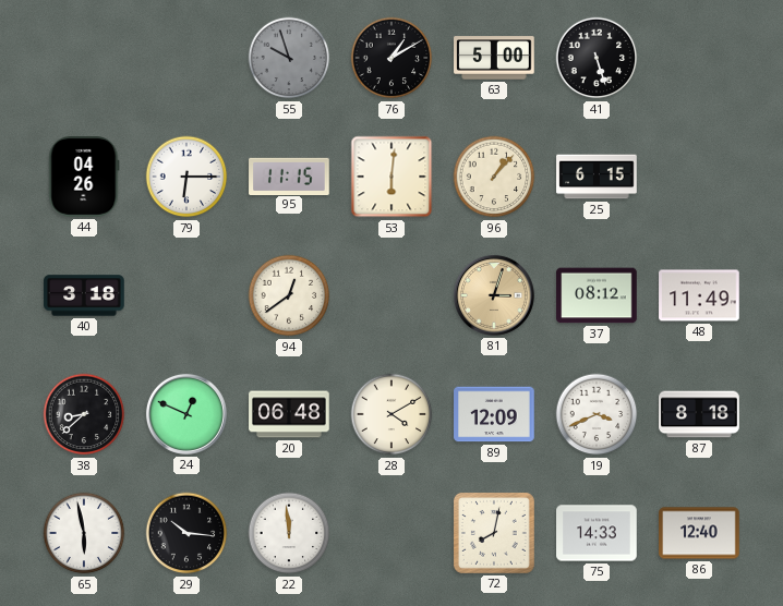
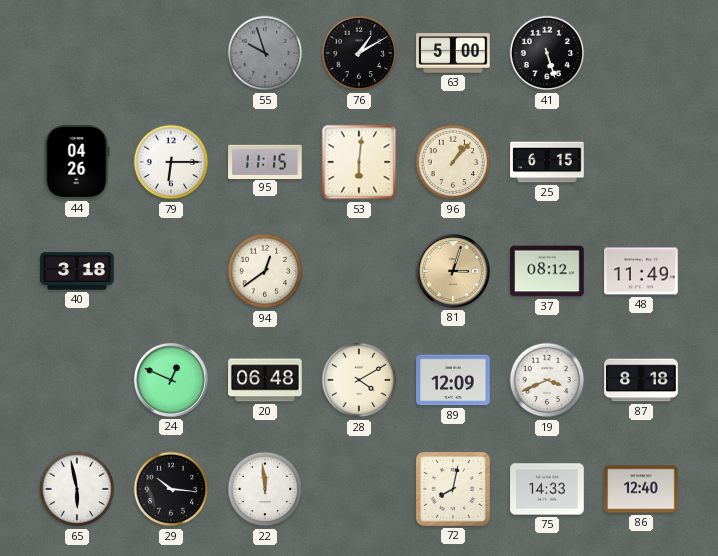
38: 8:38 -> none (84, 414)
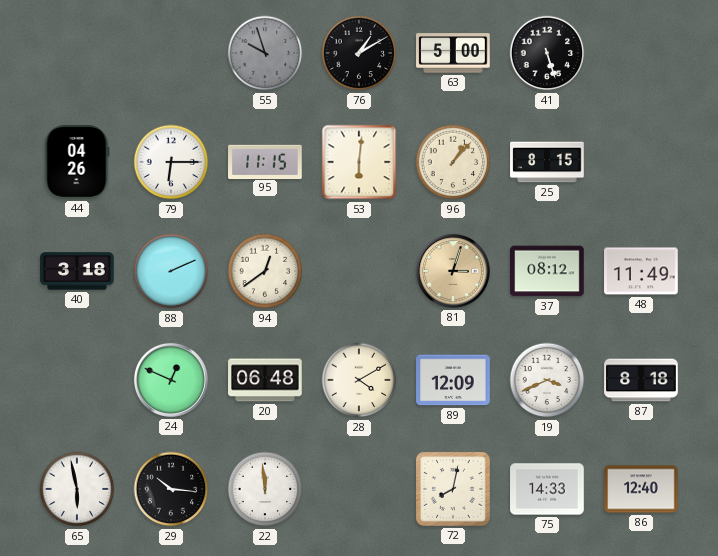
25: 6:15 -> 8:15 (547, 162)
88: none -> 2:11 (171, 271)
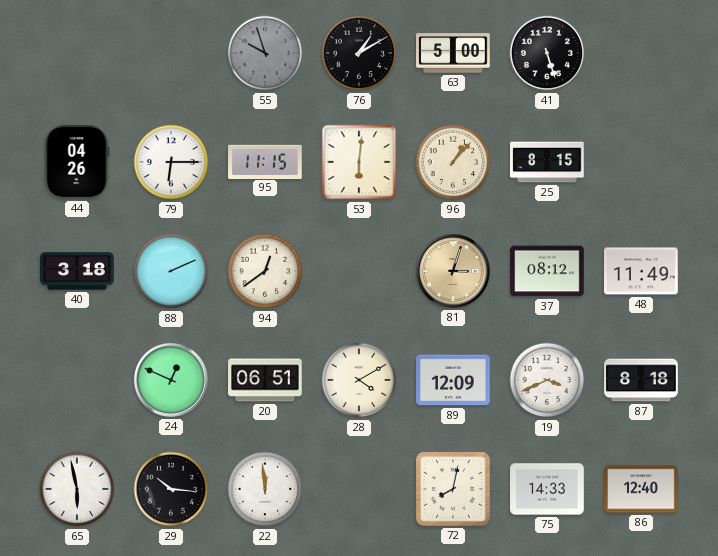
20: 06:48 -> 06:51 (265, 380)
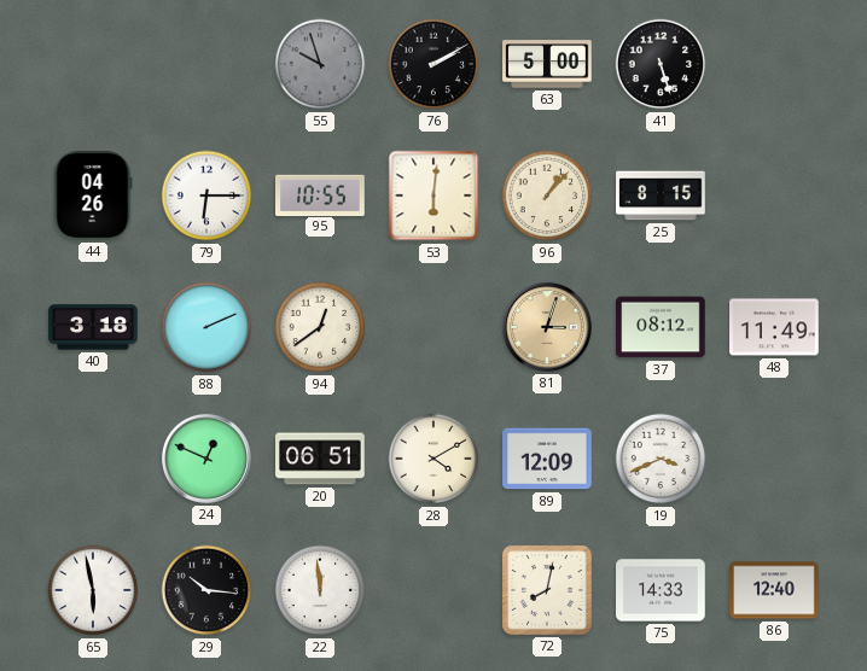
76: 1:10 -> 2:10 (433, 64)
95: 11:15 -> 10:55 (320, 194)
87: 8:18 -> none (641, 380)
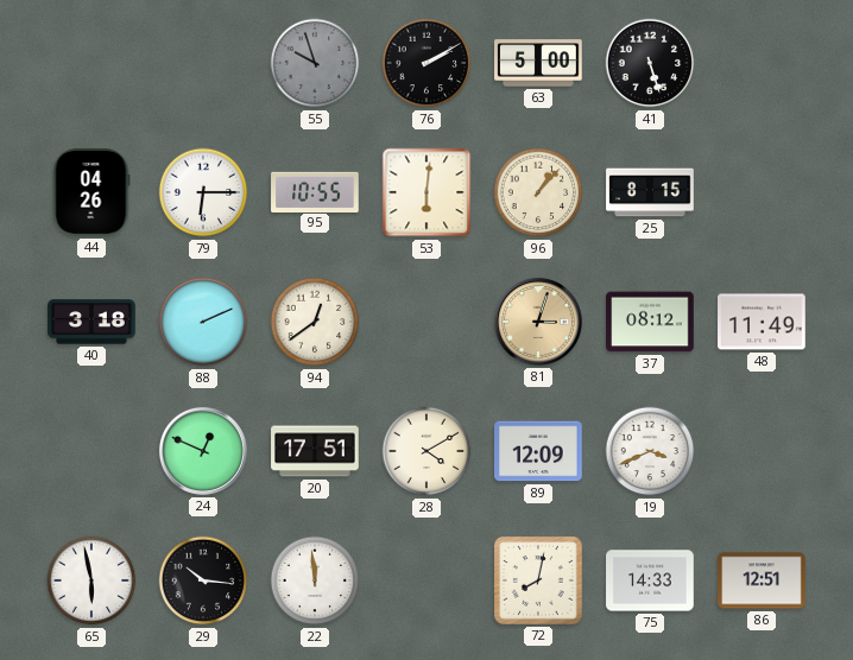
20: 06:51 -> 17:51 (315, 451)
86: 12:40 -> 12:51 (762, 580)
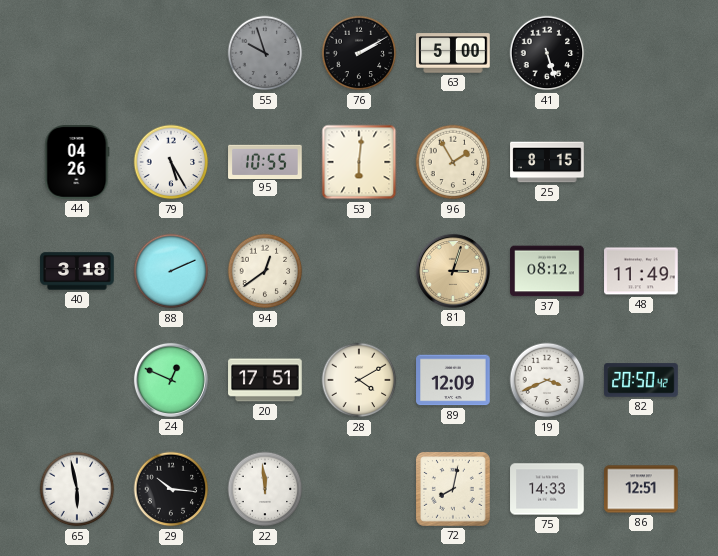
79: 6:15 -> 5:25 (171, 162)
96: 1:07 -> 1:55 (453, 162)
82: none -> 20:50 (641, 380)
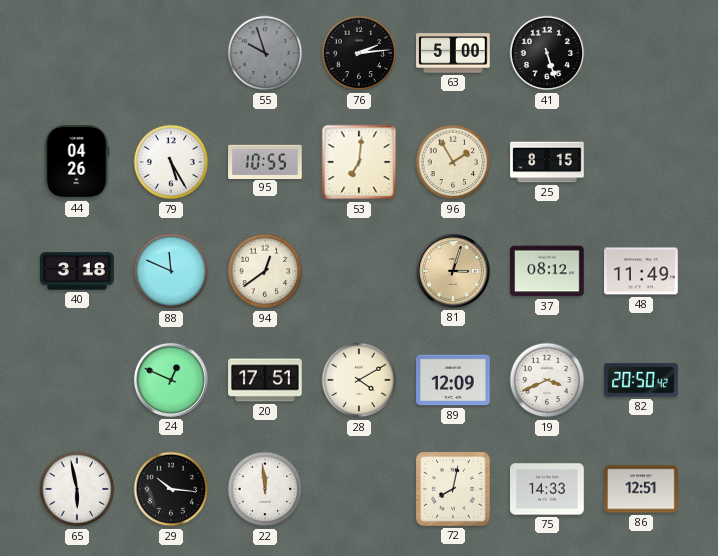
76: 2:10 -> 2:14 (359, 53)
53: 6:01 -> 7:01 (359, 162)
88: 2:11 -> 11:49 (171, 271)
